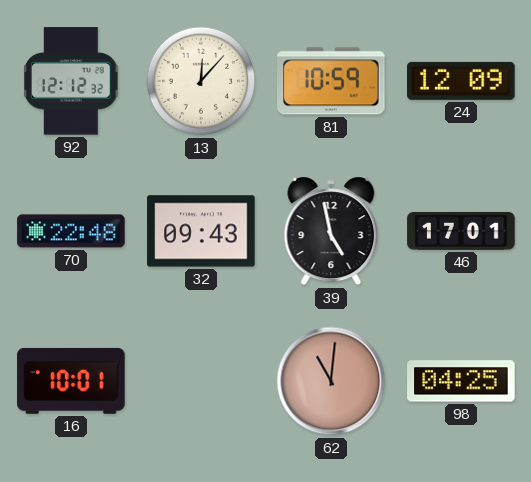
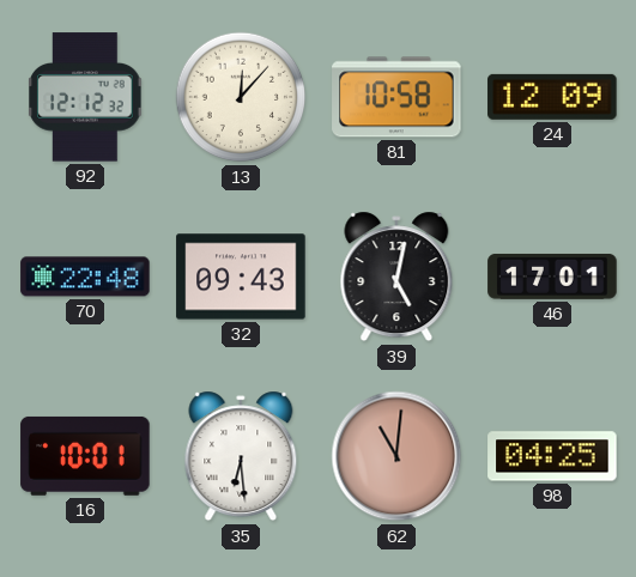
81: 10:59 -> 10:58 (396, 97)
39: 4:58 -> 5:02 (396, 277)
35: none -> 6:29 (241, 456)
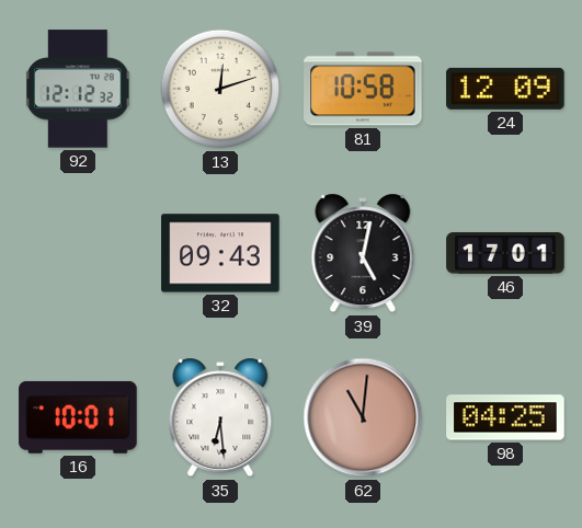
13: 12:07 -> 12:12 (220, 89)
70: 22:48 -> none (85, 277)
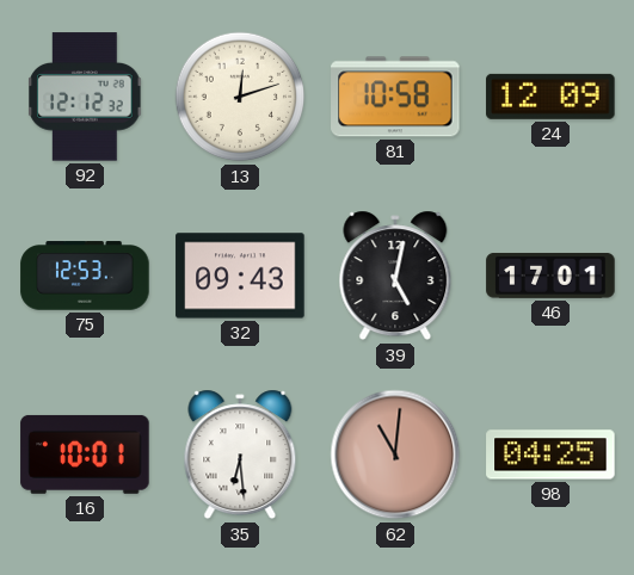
75: none -> 12:53 (85, 276)
